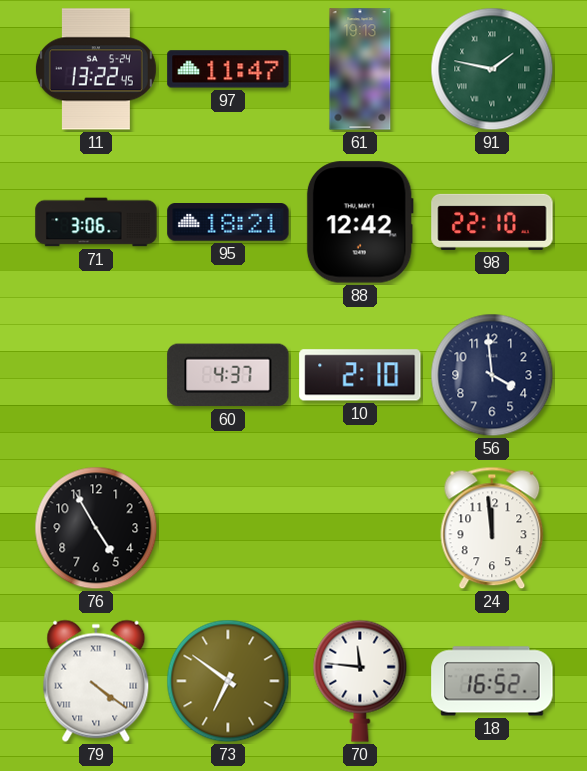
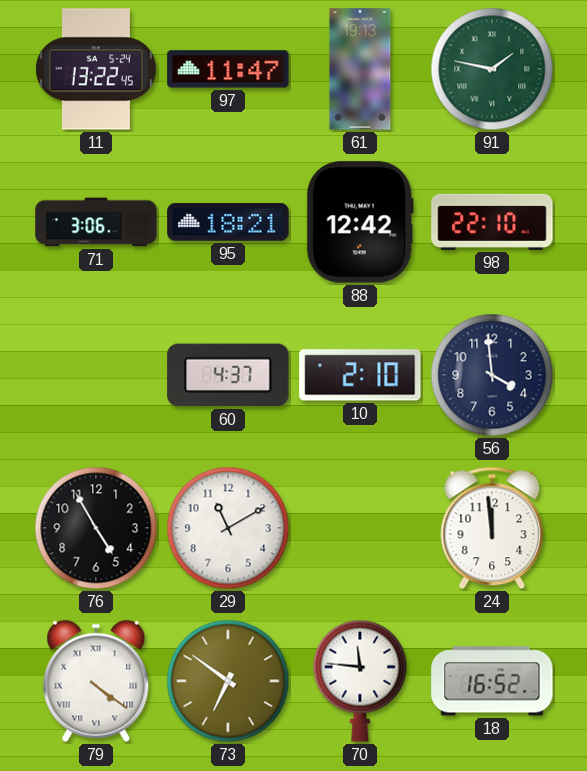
29: none -> 11:10 (228, 528)
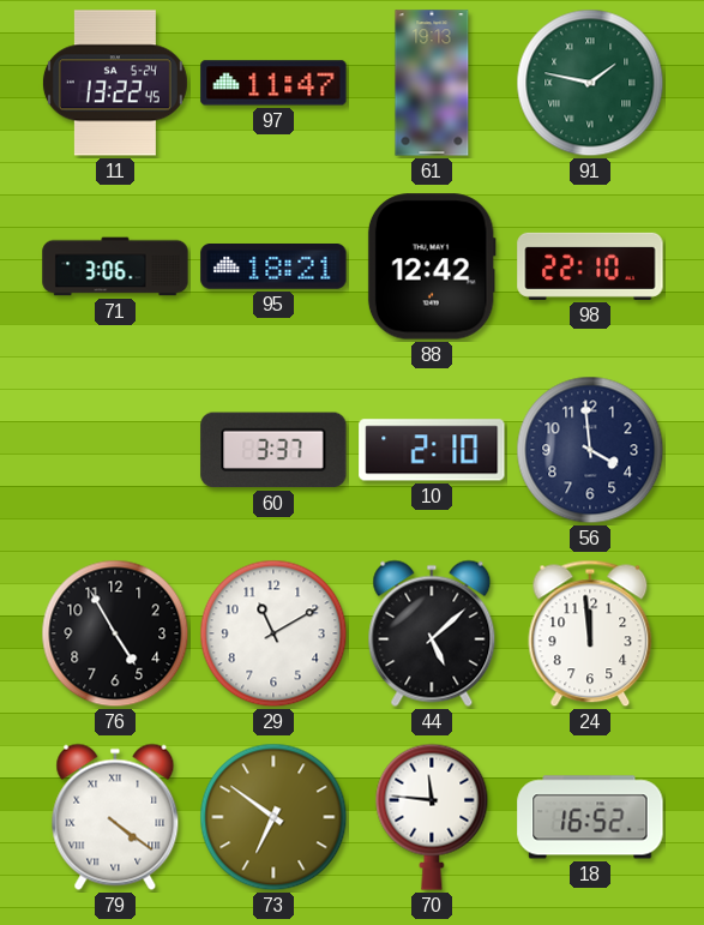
60: 4:37 -> 3:37 (273, 450)
44: none -> 5:08 (432, 633)
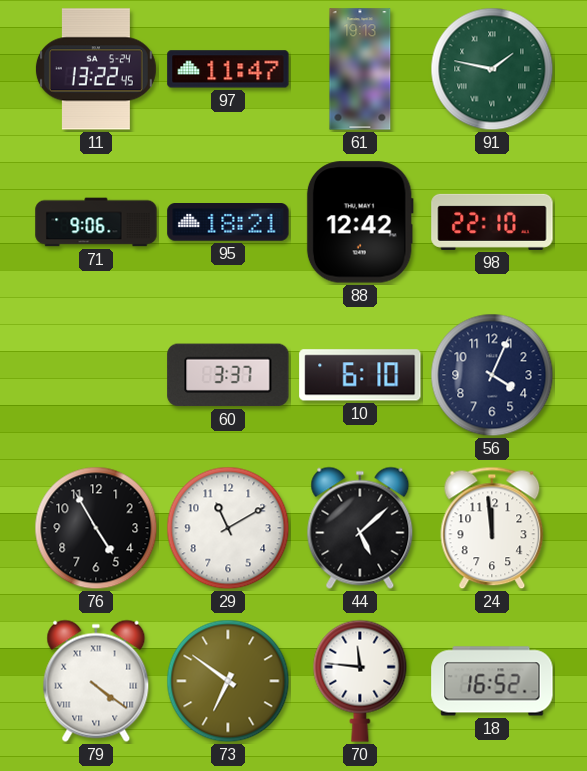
71: 3:06 -> 9:06 (96, 222)
10: 2:10 -> 6:10 (360, 375)
56: 3:59 -> 4:04 (492, 375)
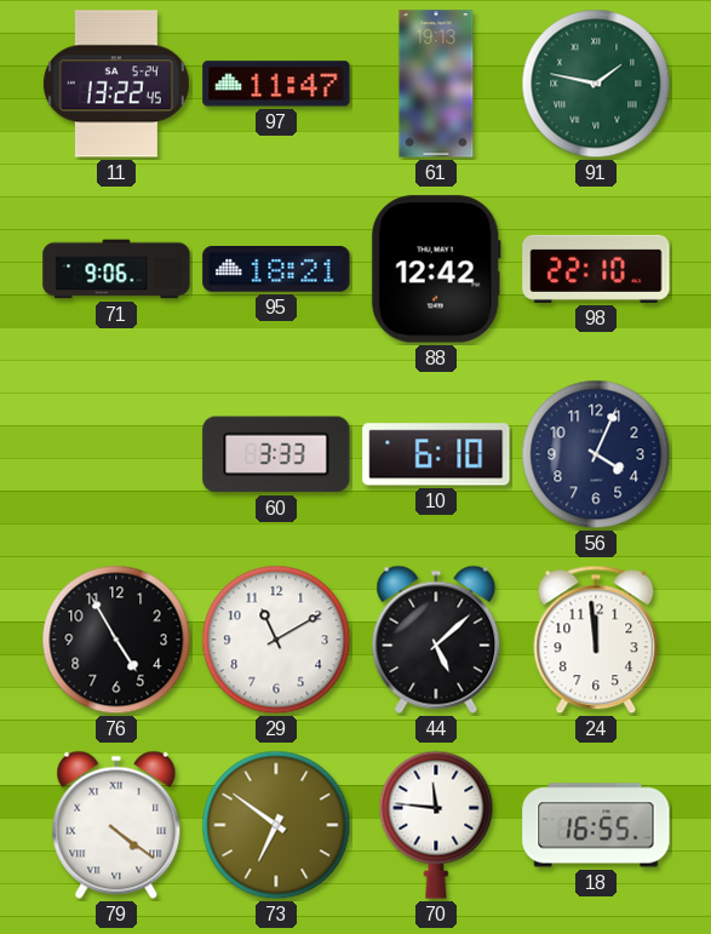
60: 3:37 -> 3:33 (276, 454)
18: 16:52 -> 16:55 (596, 825)
